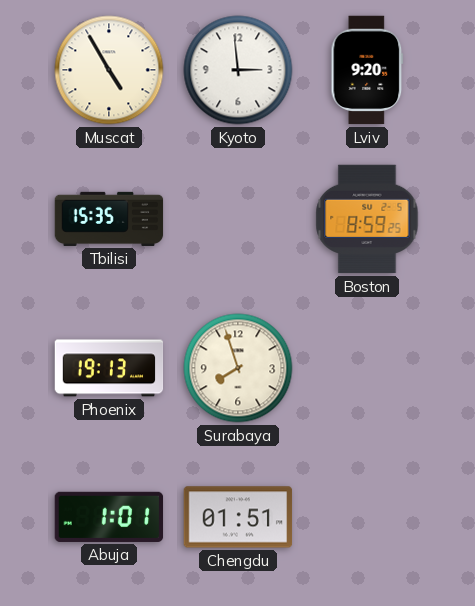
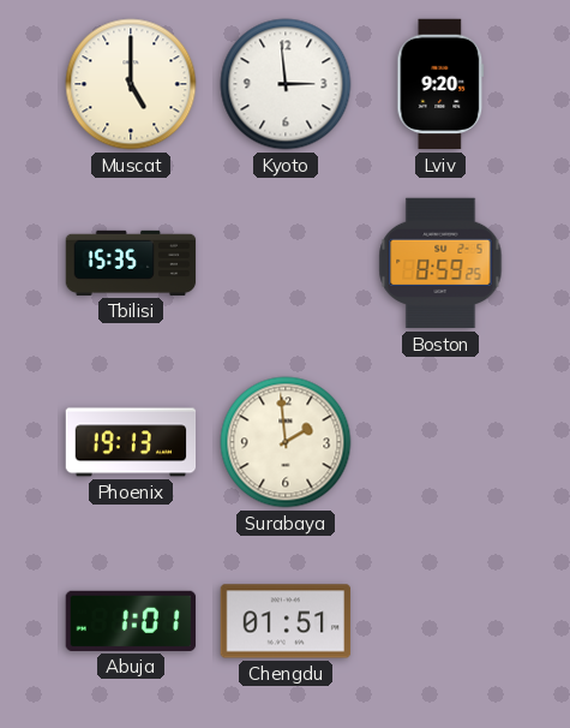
Muscat: 4:55 -> 5:00 (131, 84)
Surabaya: 7:57 -> 1:59 (286, 442)
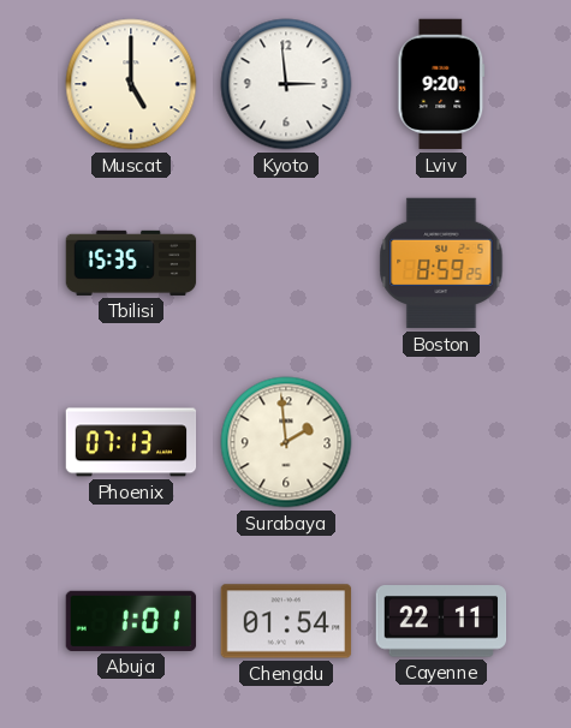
Phoenix: 19:13 -> 07:13 (131, 442)
Chengdu: 01:51 -> 01:54 (286, 621)
Cayenne: none -> 22:11 (441, 621)
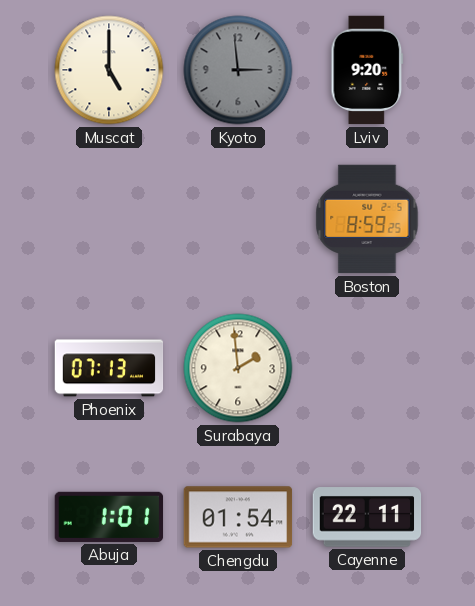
Kyoto dial: white -> grey (238, 70)
Tbilisi: 15:35 -> none (131, 263)
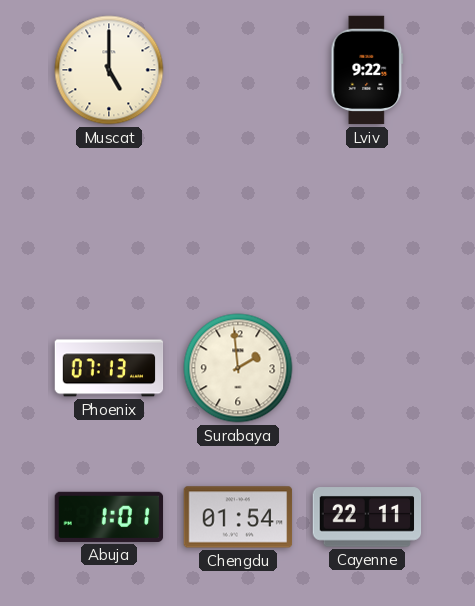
Kyoto: 2:59 -> none (238, 70)
Lviv: 9:20 -> 9:22 (367, 70)
Boston: 8:59 -> none (367, 219)
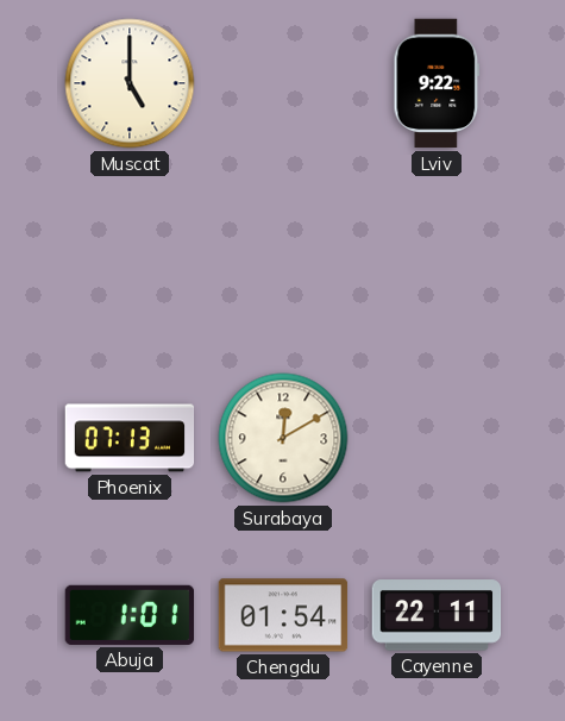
Surabaya: 1:59 -> 12:10 (283, 438)
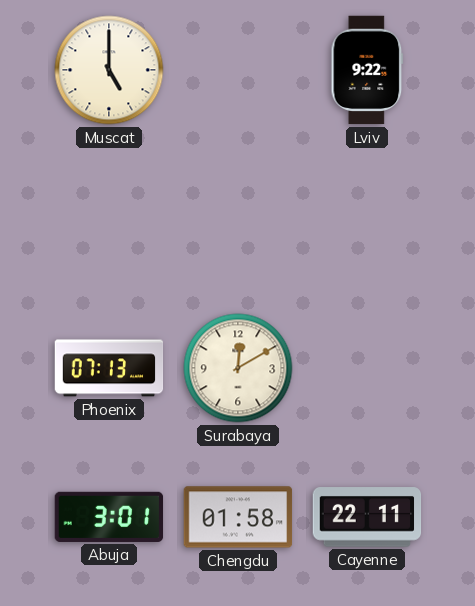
Abuja: 1:01 -> 3:01 (109, 517)
Chengdu: 01:54 -> 01:58 (238, 517)
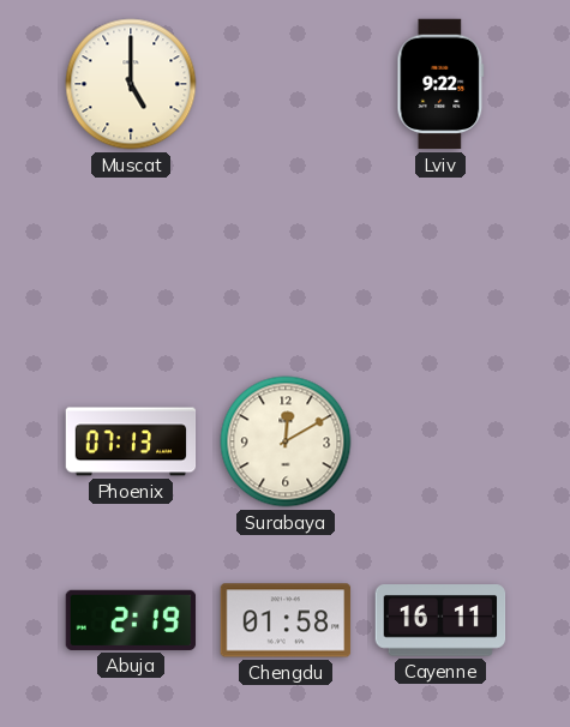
Abuja: 3:01 -> 2:19 (131, 620)
Cayenne: 22:11 -> 16:11 (440, 620)
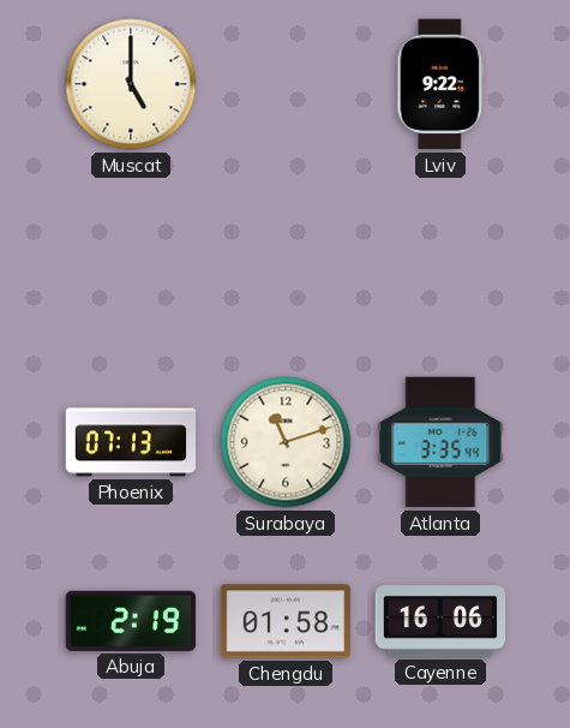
Surabaya: 12:10 -> 11:12 (286, 442)
Atlanta: none -> 3:35 (440, 442)
Cayenne: 16:11 -> 16:06 (440, 621)
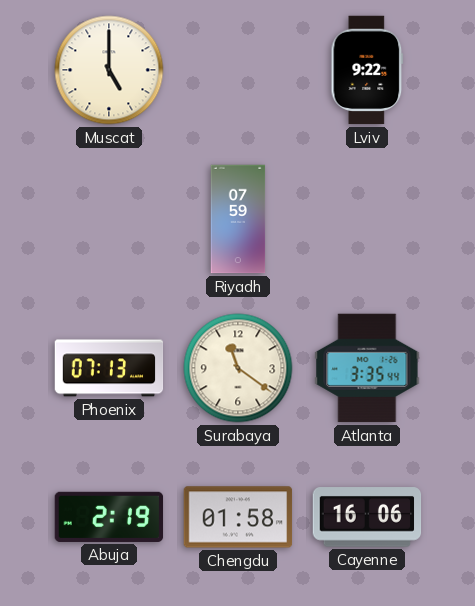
Riyadh: none -> 07:59 (238, 219)
Surabaya: 11:12 -> 11:21 (238, 368)
